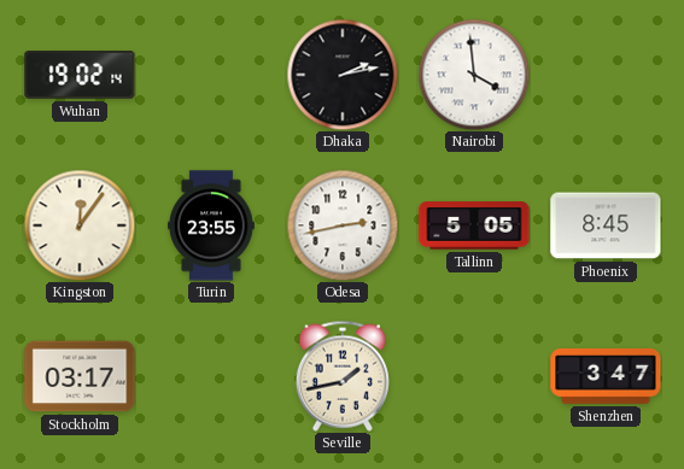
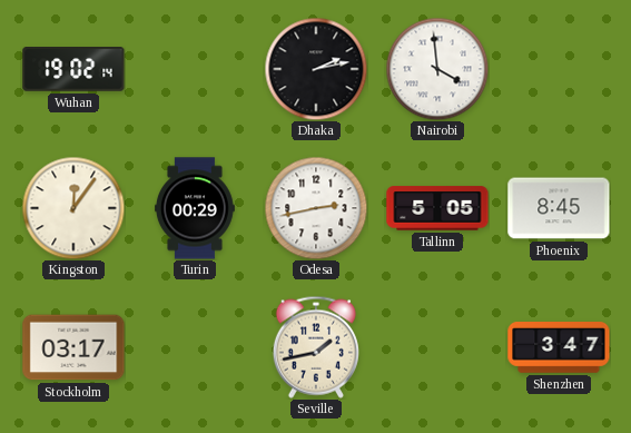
Turin: 23:55 -> 00:29 (196, 208)
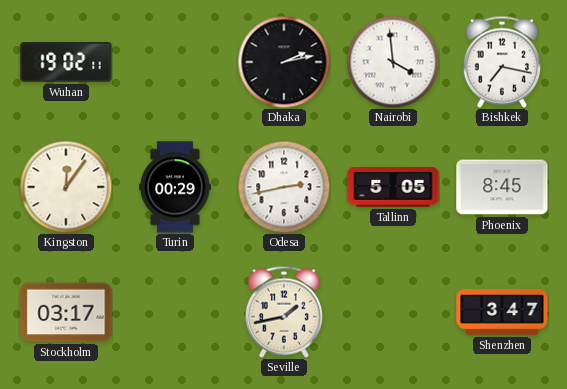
Wuhan: 19:02:14 -> 19:02:11 (66, 63)
Bishkek: none -> 7:17 (502, 62)
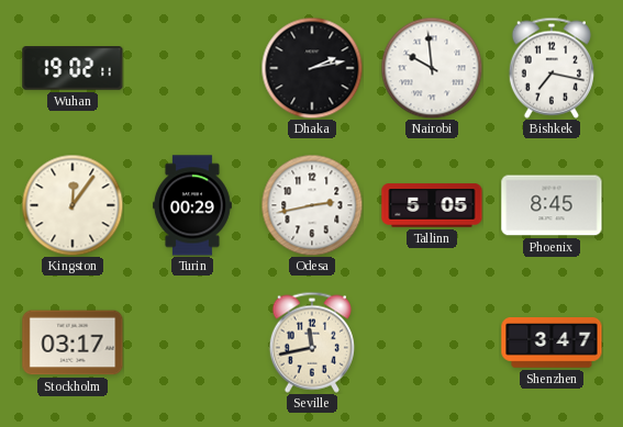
Nairobi: 3:59 -> 9:59 (432, 68)
Seville: 1:43 -> 11:43 (312, 342)
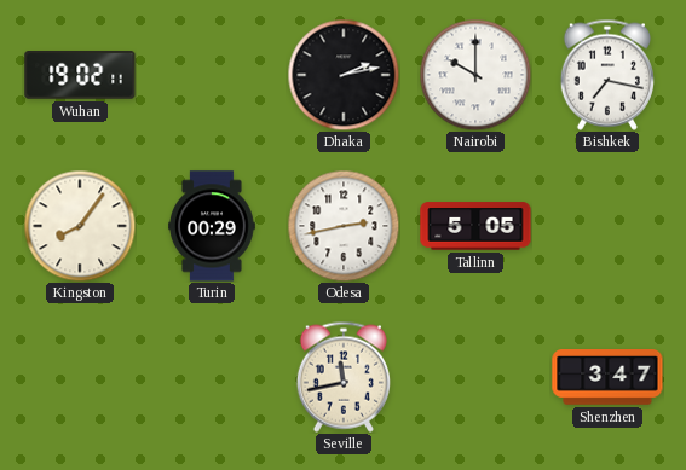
Nairobi: 9:59 -> 10:00 (475, 75)
Kingston: 12:06 -> 8:06 (80, 226)
Phoenix: 8:45 -> none (552, 205)
Stockholm: 03:17 -> none (73, 342)
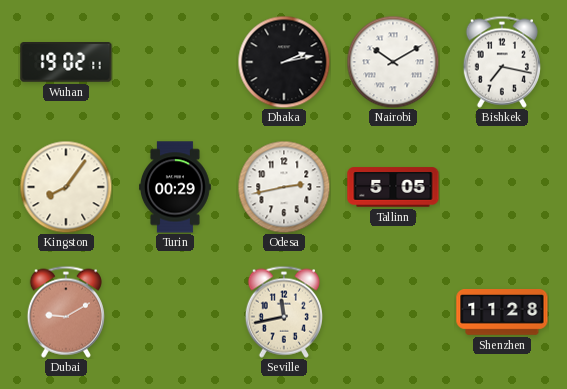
Nairobi: 10:00 -> 10:10 (393, 62)
Dubai: none -> 9:10 (66, 312)
Shenzhen: 3:47 -> 11:28 (502, 313)
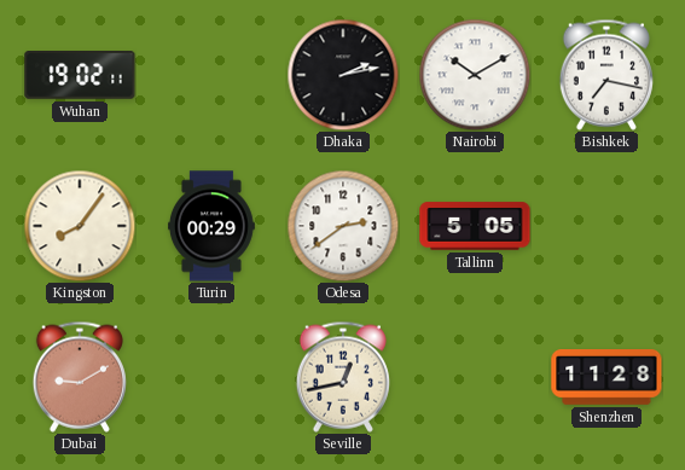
Odesa: 2:43 -> 2:39 (343, 226)
Seville: 11:43 -> 12:43 (343, 377)
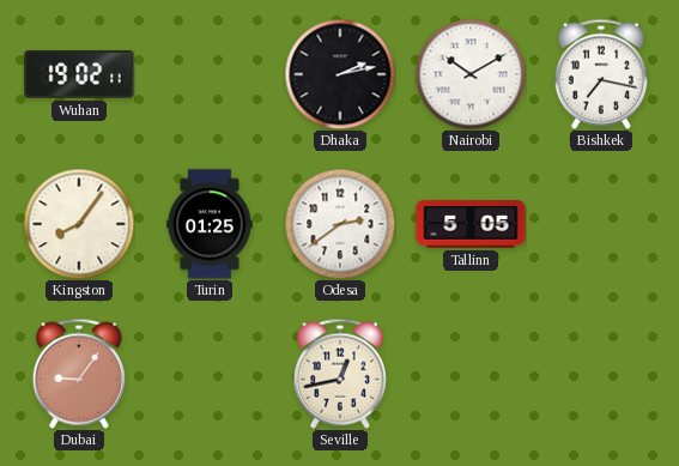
Turin: 00:29 -> 01:25 (211, 224)
Dubai: 9:10 -> 9:06 (79, 374)
Shenzhen: 11:28 -> none (606, 378)
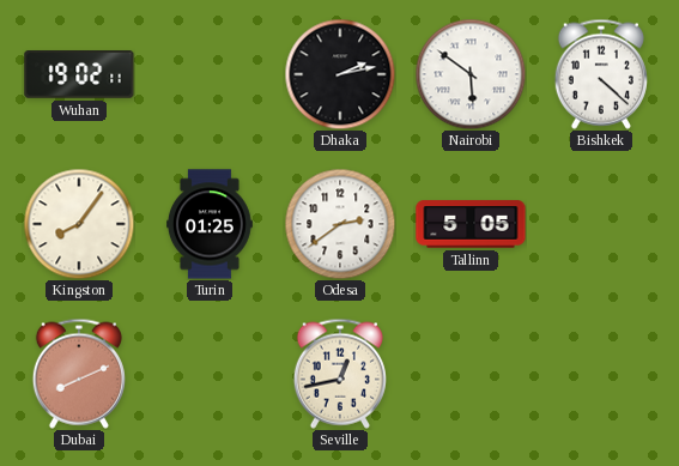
Nairobi: 10:10 -> 5:51 (471, 74)
Bishkek: 7:17 -> 4:22 (601, 74)
Dubai: 9:06 -> 8:11 (79, 374)
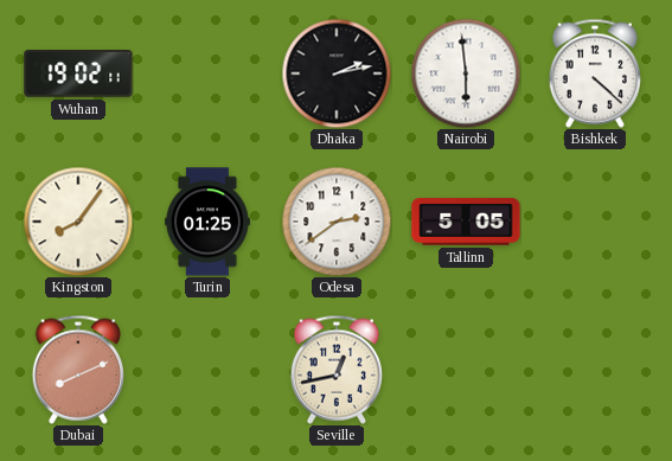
Nairobi: 5:51 -> 5:59 (466, 73)
